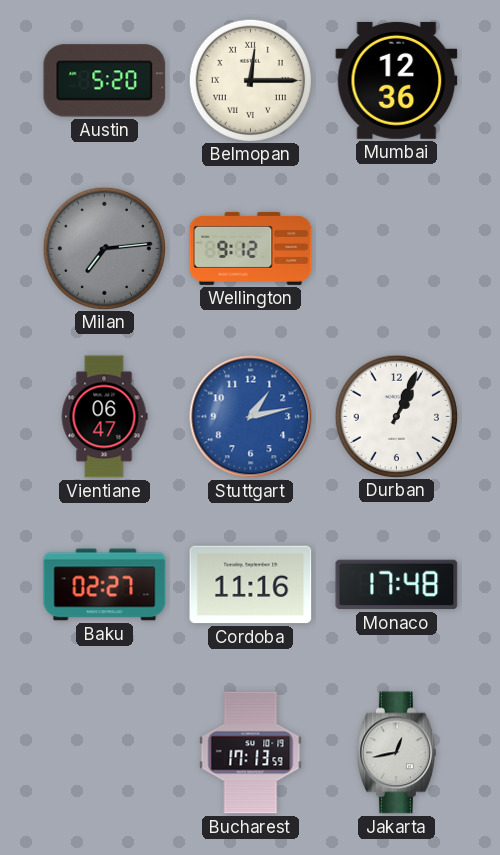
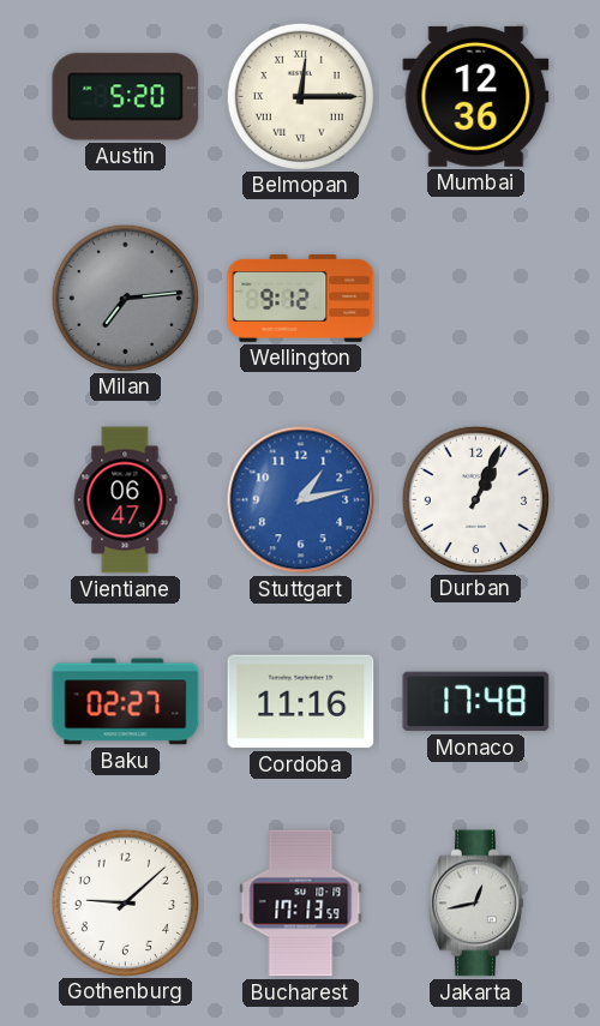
Gothenburg: none -> 9:08 (125, 902)
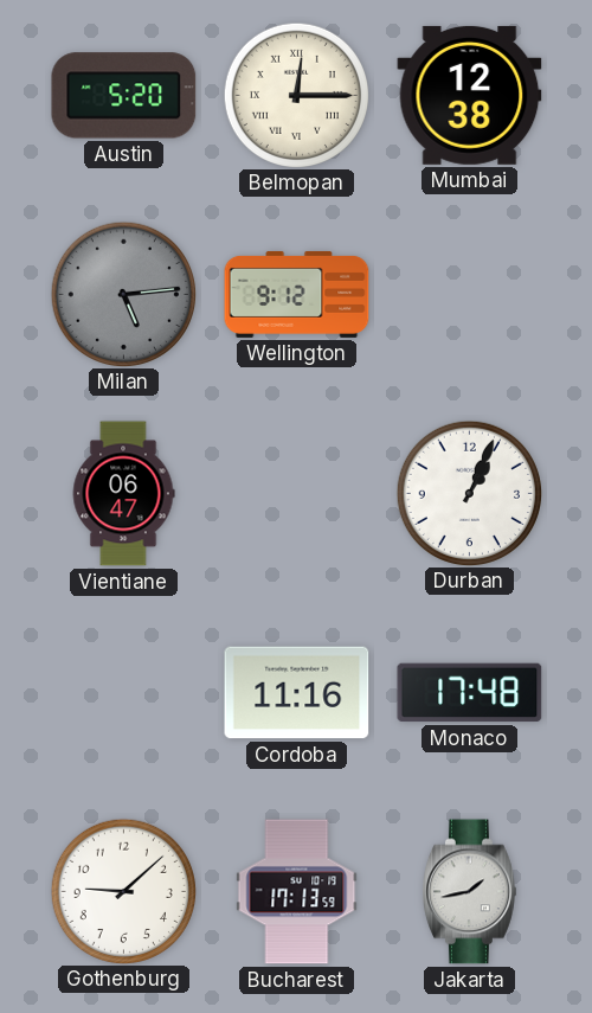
Mumbai: 12:36 -> 12:38 (470, 95)
Milan: 7:14 -> 5:14 (123, 294)
Stuttgart: 1:13 -> none (301, 500)
Baku: 02:27 -> none (126, 702)
Jakarta: 12:43 -> 1:43 (470, 892)
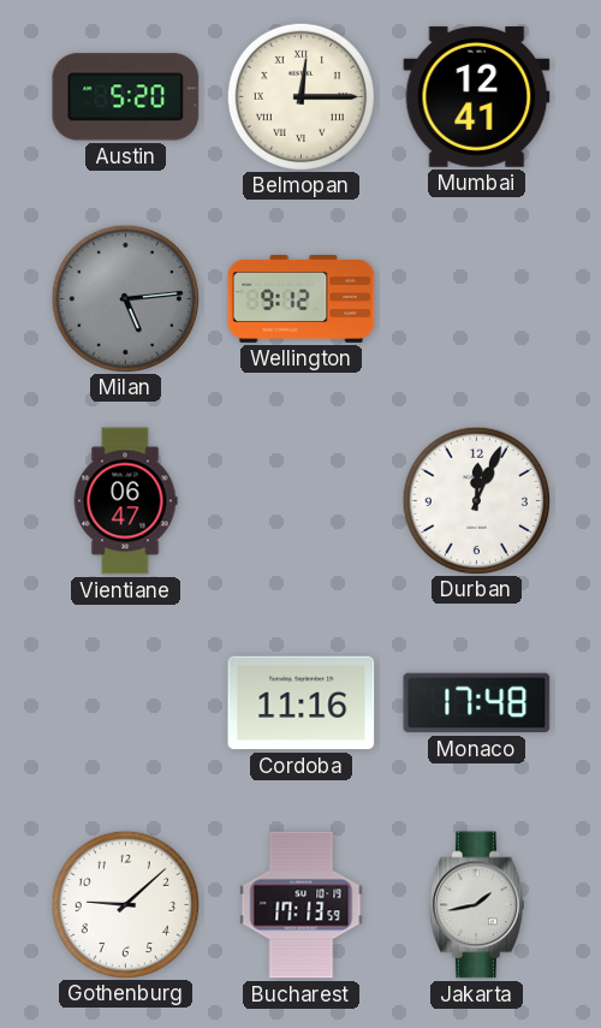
Mumbai: 12:38 -> 12:41 (477, 96)
Durban: 1:04 -> 12:04 (476, 500)
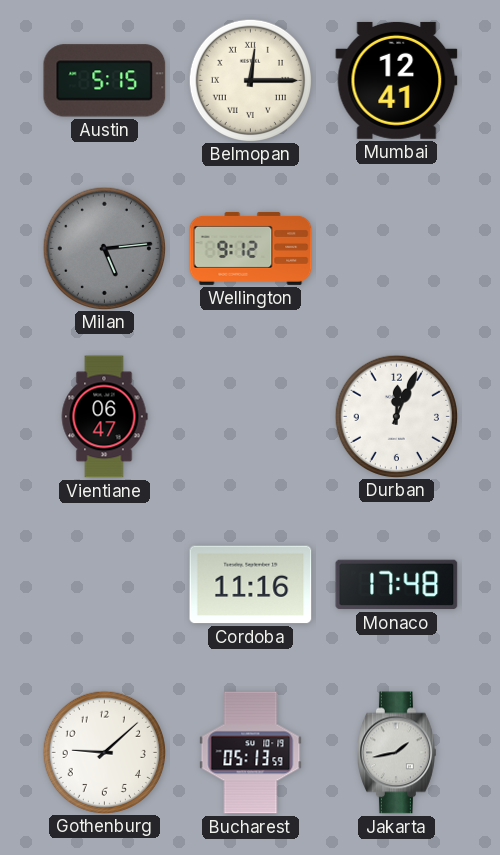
Austin: 5:20 -> 5:15 (105, 81)
Bucharest: 17:13 -> 05:13 (251, 753)
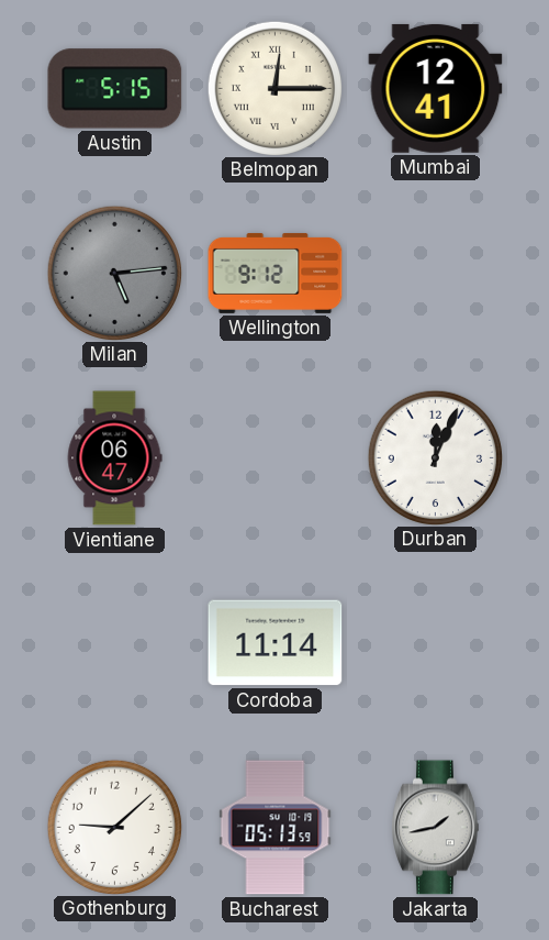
Cordoba: 11:16 -> 11:14 (276, 643)
Monaco: 17:48 -> none (397, 585)
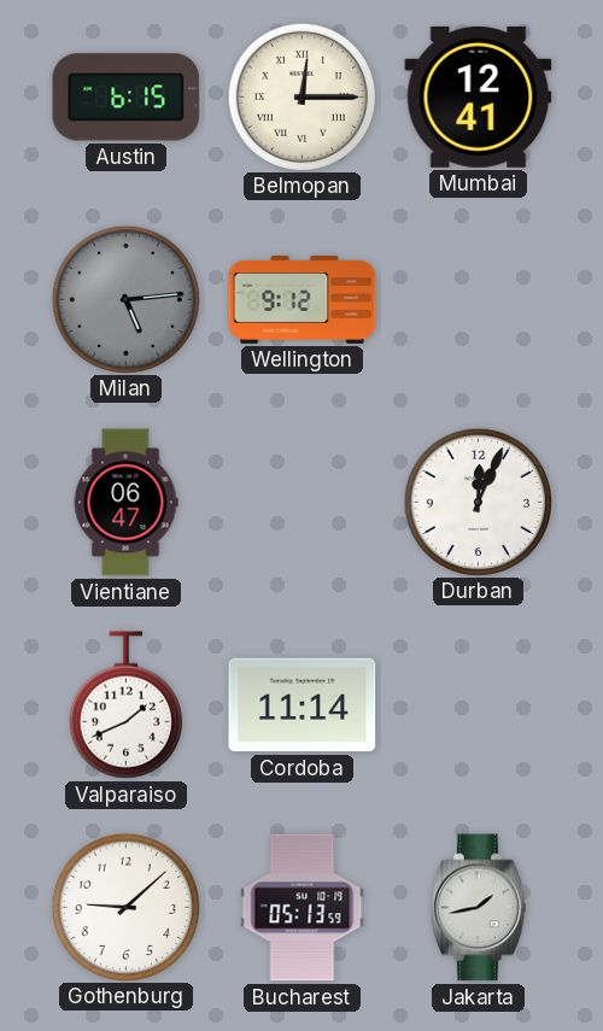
Austin: 5:15 -> 6:15 (127, 98)
Valparaiso: none -> 1:41 (125, 705)
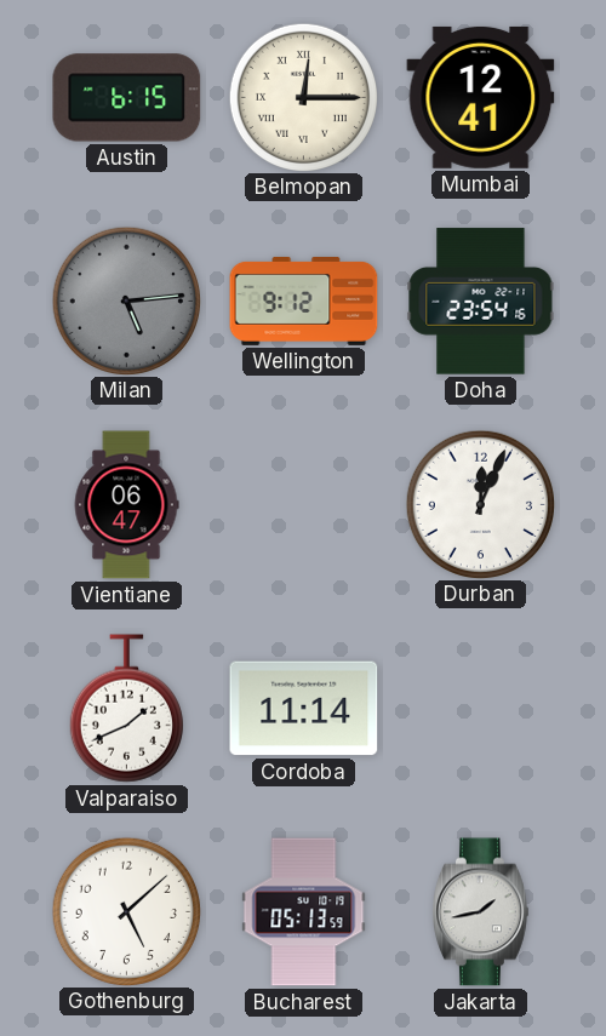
Doha: none -> 23:54 (481, 302)
Gothenburg: 9:08 -> 5:08 (126, 911)
